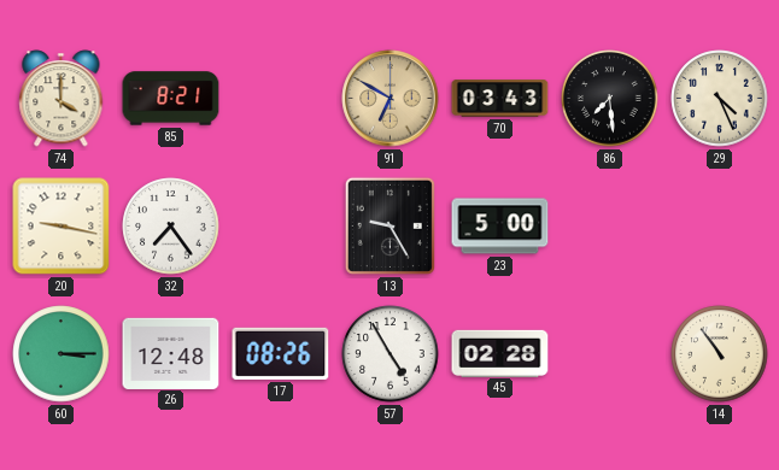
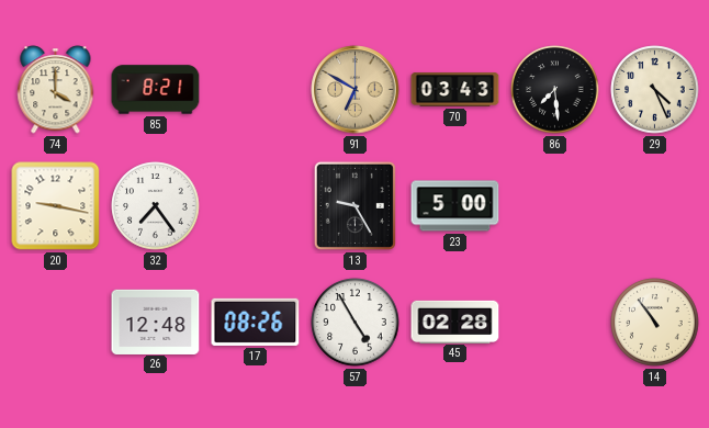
60: 3:15 -> none (61, 354)
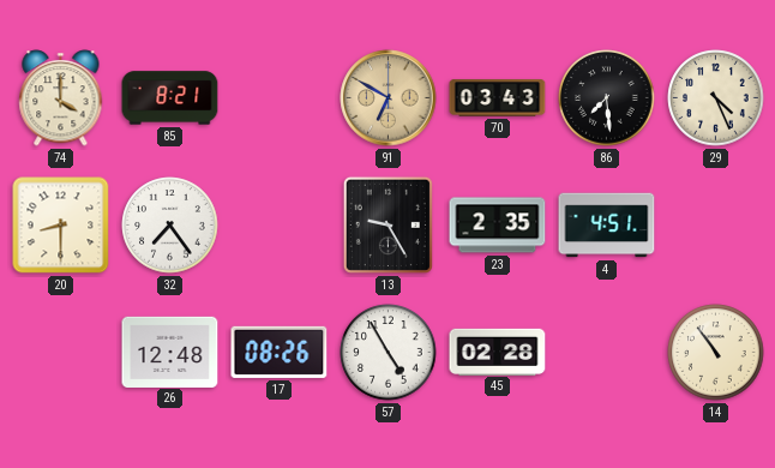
20: 9:17 -> 8:30 (61, 226)
23: 5:00 -> 2:35 (498, 226)
4: none -> 4:51 (607, 226)
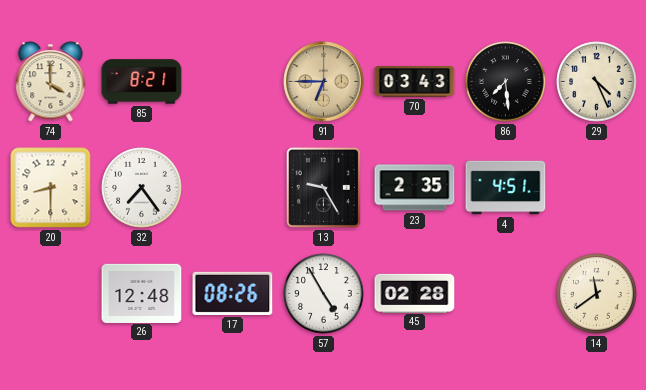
91: 6:50 -> 6:45 (324, 82)
14: 10:54 -> 11:39 (597, 294)
